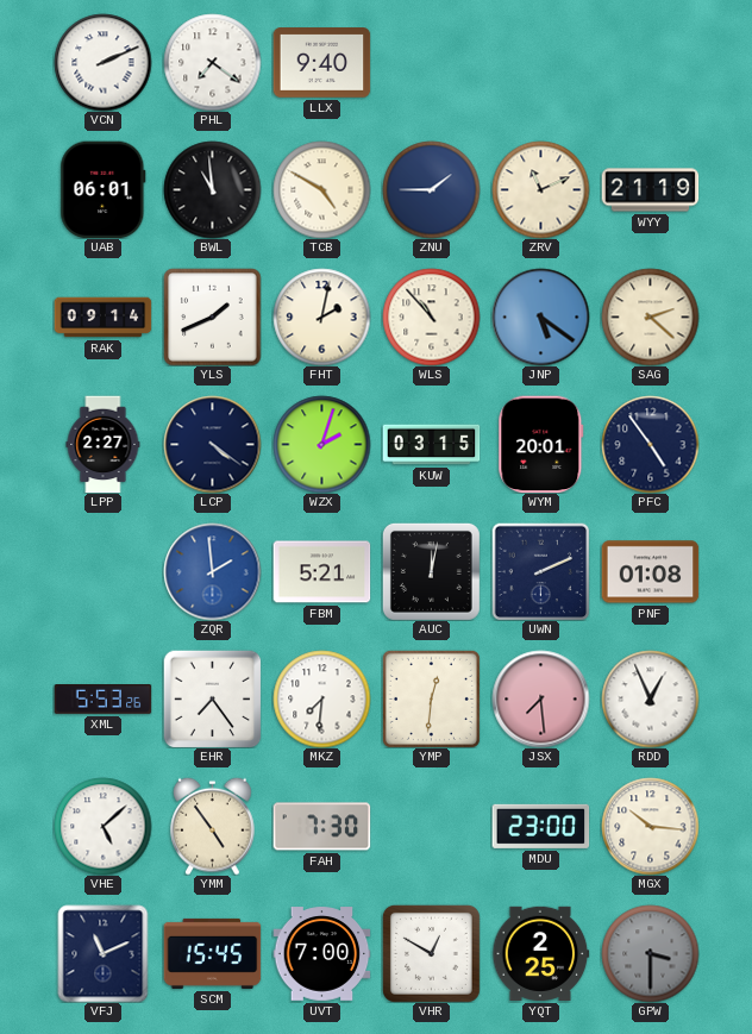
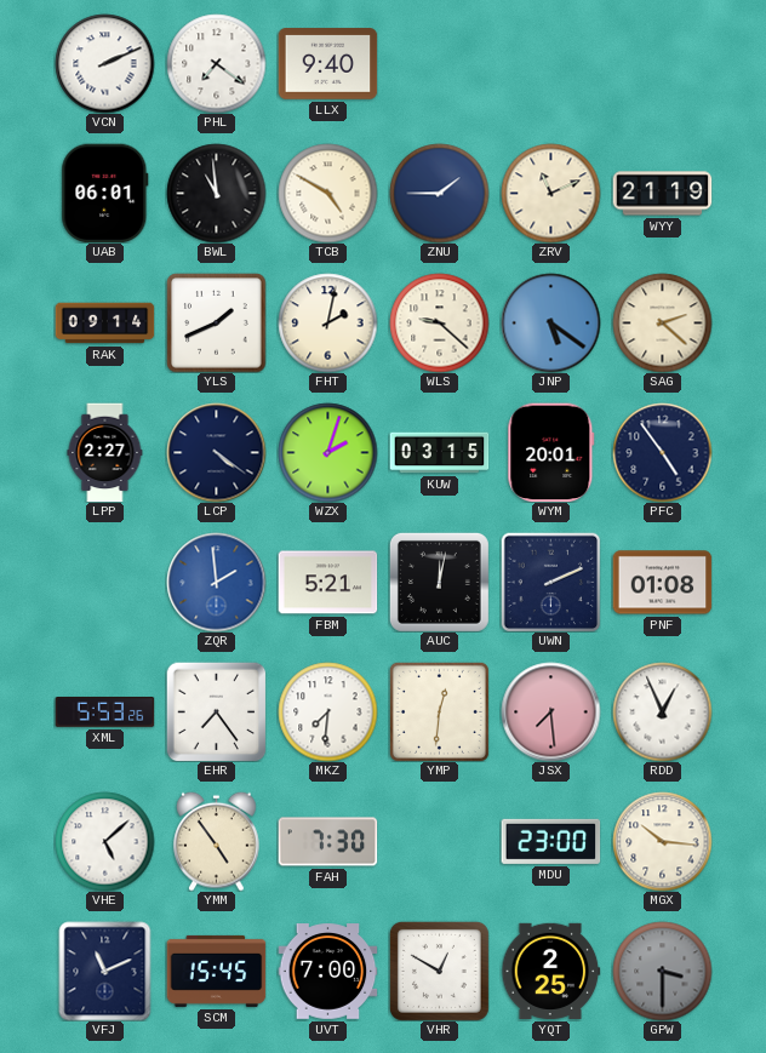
WLS: 10:53 -> 9:22 (439, 322)
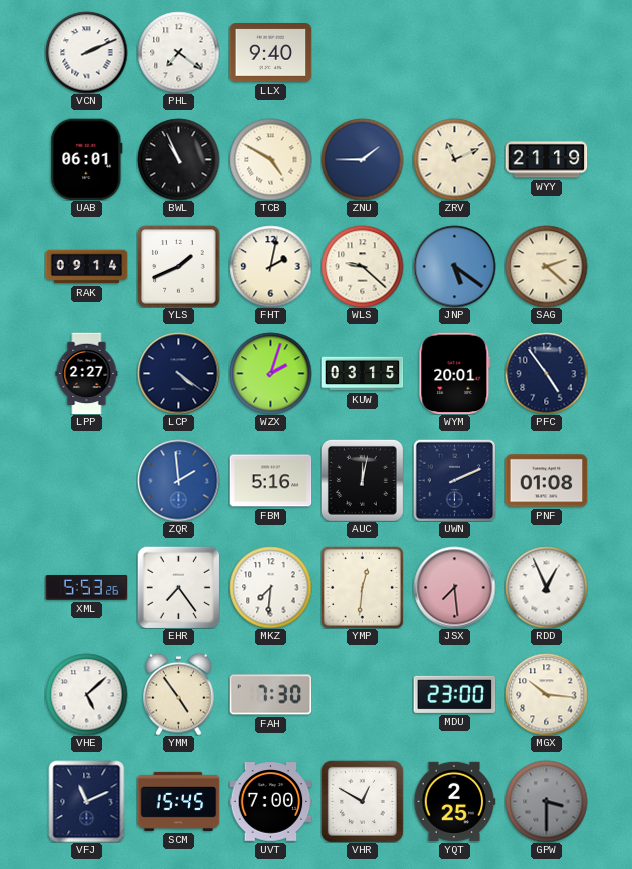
BWL: 10:59 -> 10:56 (178, 159)
FBM: 5:21 -> 5:16 (270, 481)
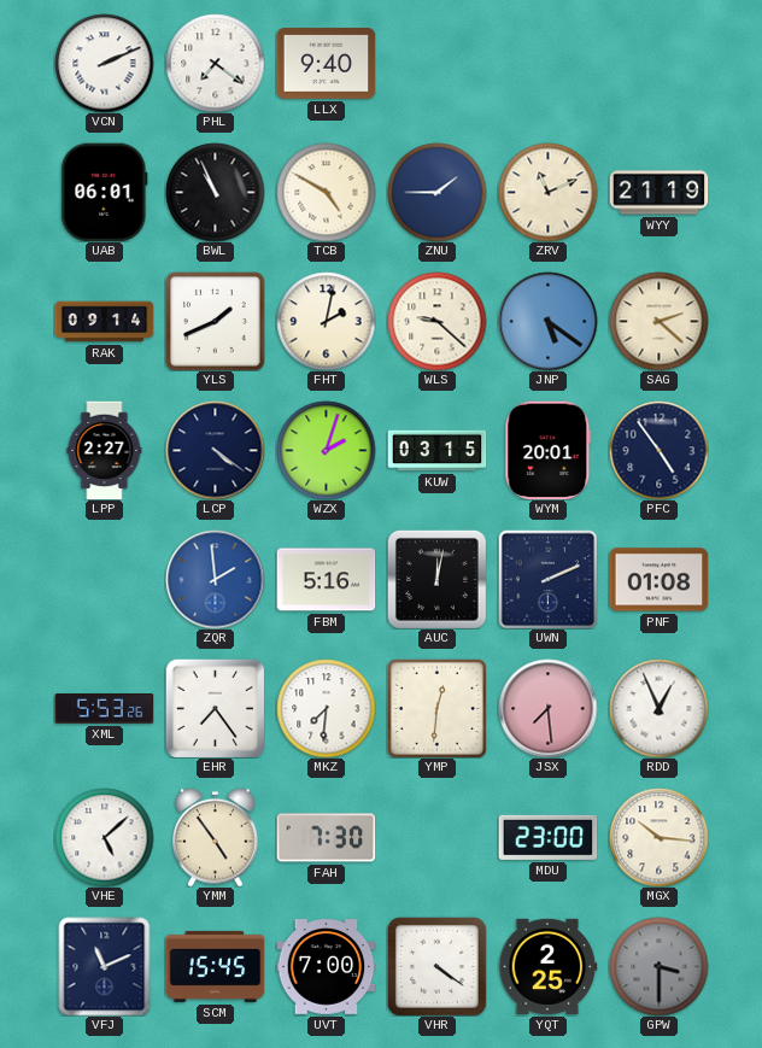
VHR: 12:50 -> 4:21 (436, 966)
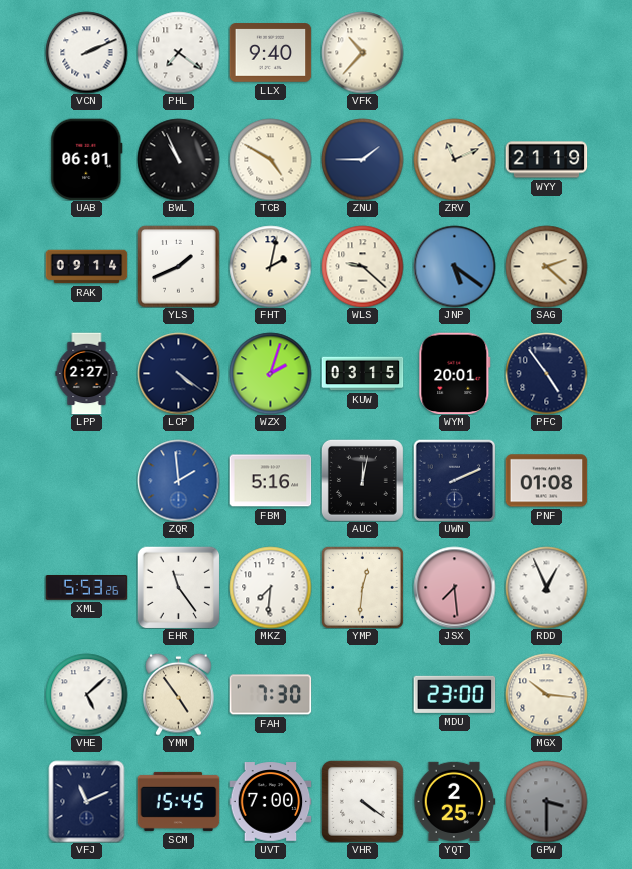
VFK: none -> 10:37 (362, 52)
EHR: 7:24 -> 11:24 (178, 587)
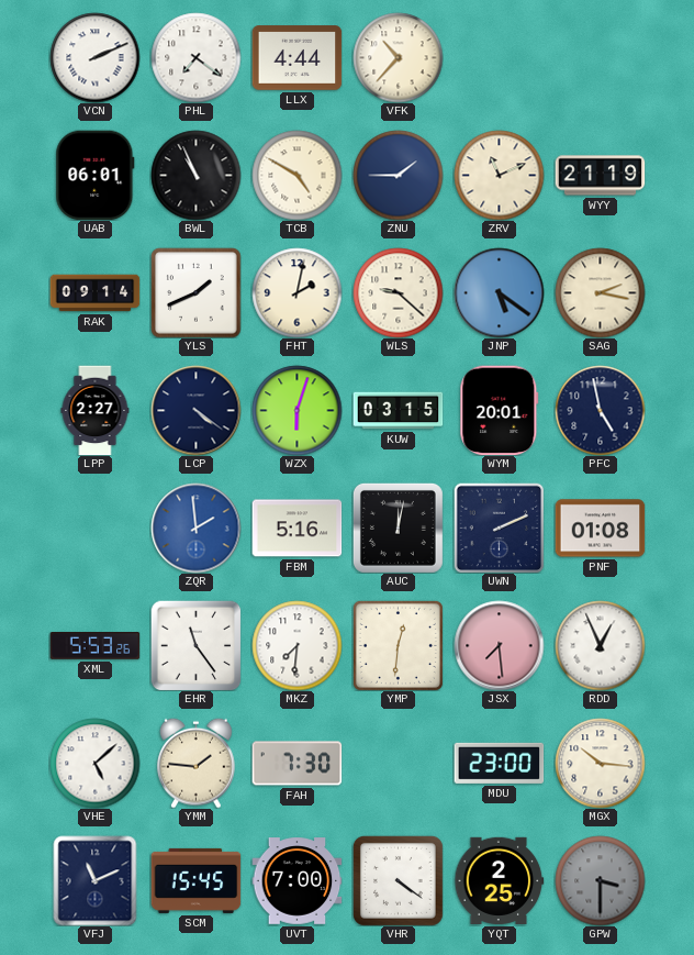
LLX: 9:40 -> 4:44 (296, 58)
SAG: 2:22 -> 2:17 (600, 292)
WZX: 2:03 -> 6:03 (296, 410)
PFC: 4:54 -> 4:58 (600, 410)
YMM: 4:54 -> 1:46 (197, 763)
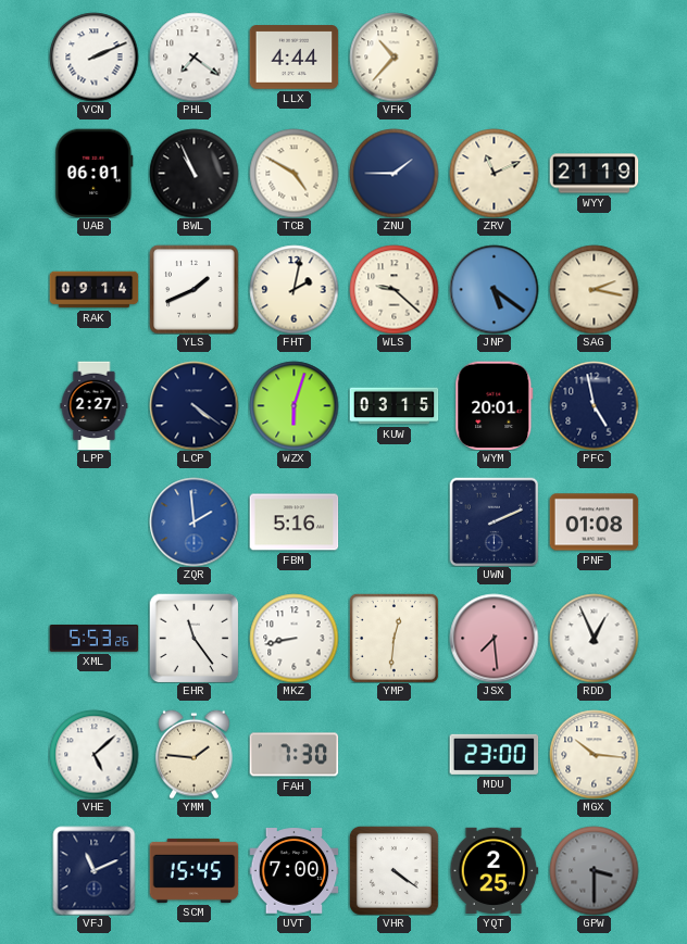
AUC: 12:02 -> none (398, 528)
MKZ: 7:31 -> 8:43 (293, 638)
